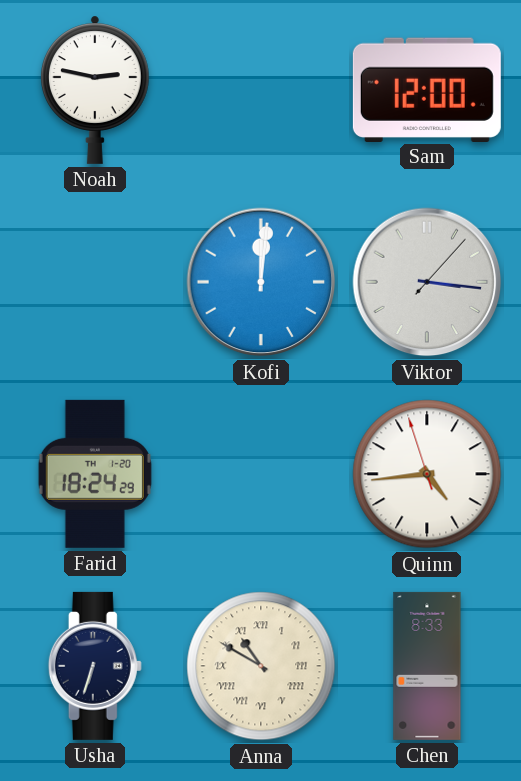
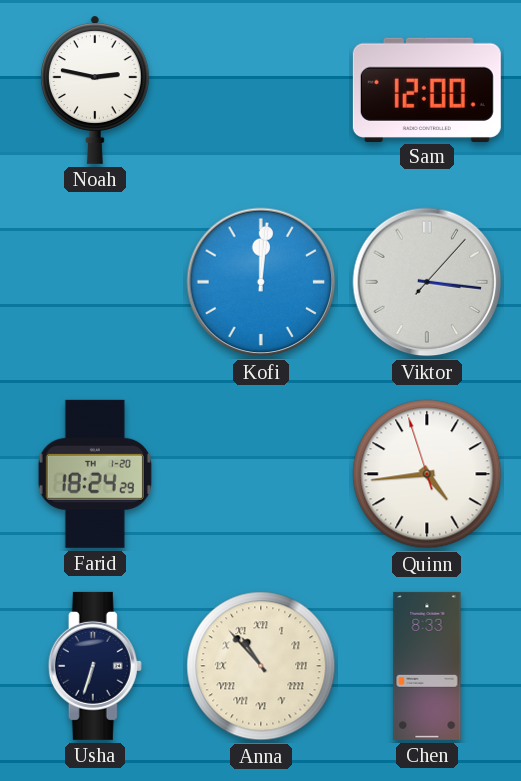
Anna: 10:50 -> 10:53 (261, 666)
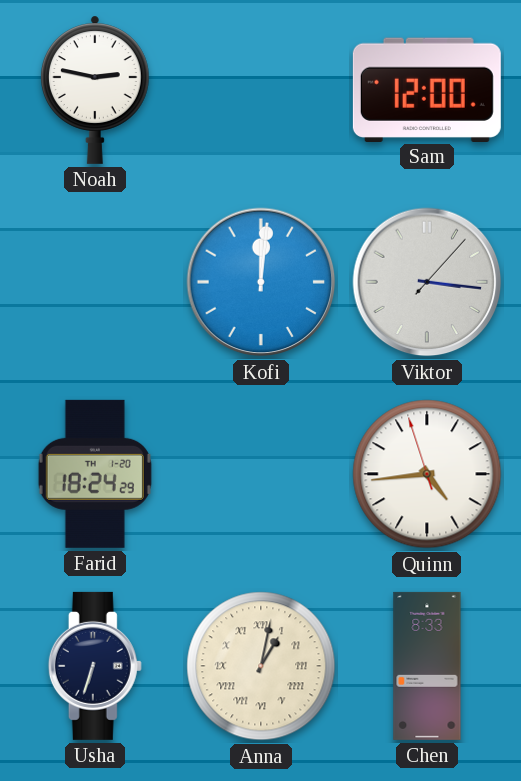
Anna: 10:53 -> 1:02 (261, 666)
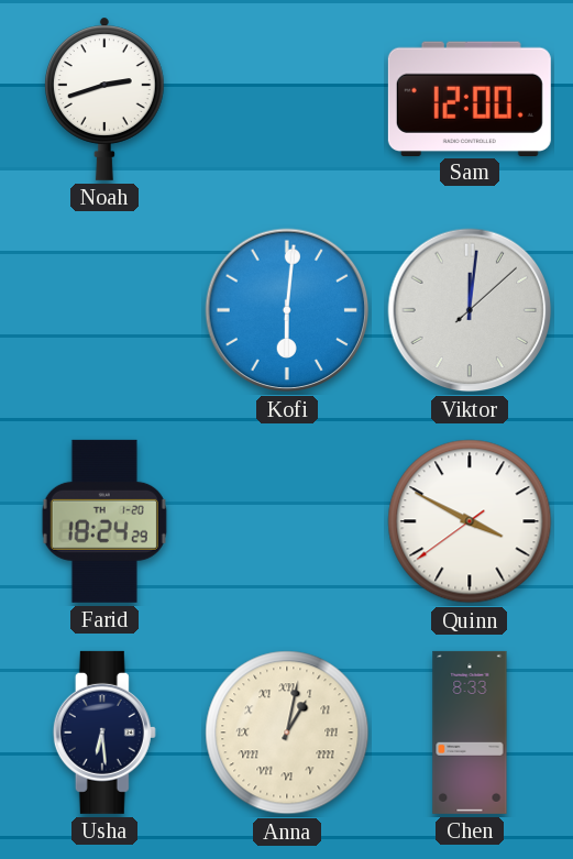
Noah: 2:47 -> 2:42 (104, 99)
Kofi: 12:01 -> 6:01 (287, 310)
Viktor: 3:16 -> 12:01 (470, 310)
Quinn: 4:43 -> 3:49 (470, 521)
Usha: 6:33 -> 6:29 (104, 733)
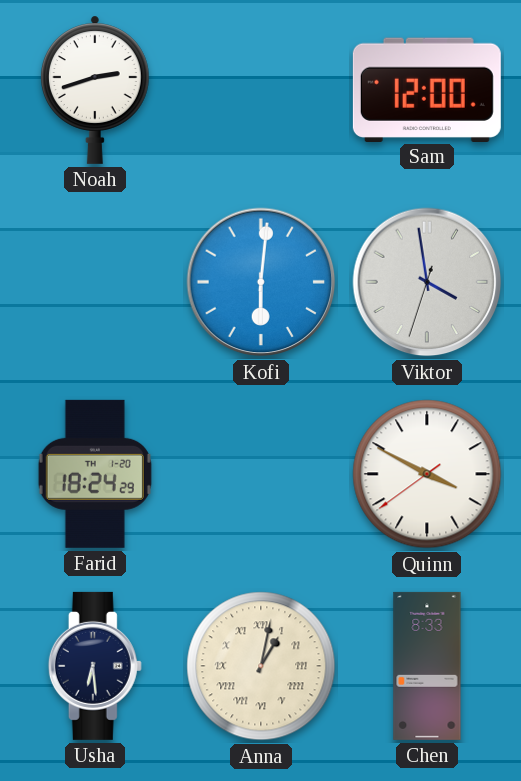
Viktor: 12:01 -> 3:58 (427, 282)
